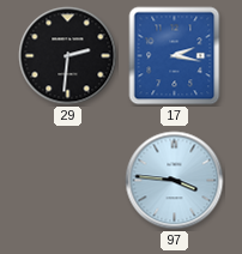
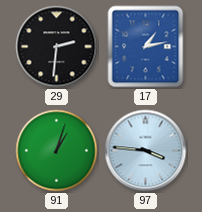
17: 2:17 -> 1:13 (146, 47)
91: none -> 1:03 (57, 151)
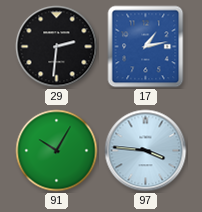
91: 1:03 -> 10:05 (57, 151)
